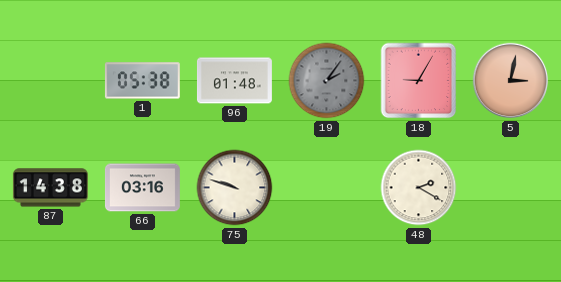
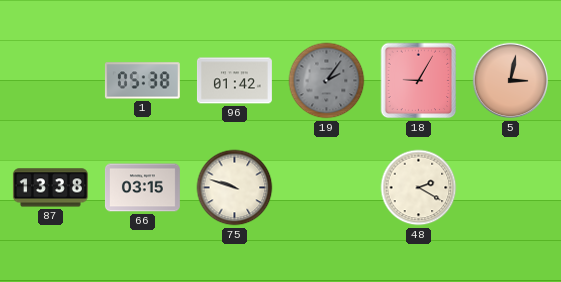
96: 01:48 -> 01:42 (234, 81)
87: 14:38 -> 13:38 (50, 188)
66: 03:16 -> 03:15 (142, 188)
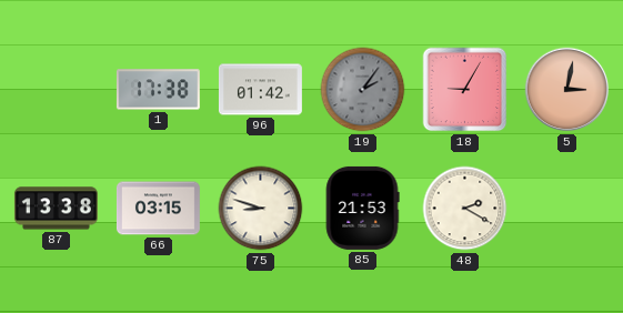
1: 05:38 -> 17:38 (158, 90)
75: 9:48 -> 8:48 (261, 209)
85: none -> 21:53 (362, 208)
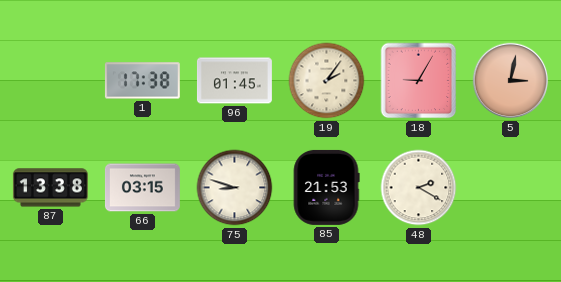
96: 01:42 -> 01:45 (234, 81)
19 dial: grey -> cream (327, 81)
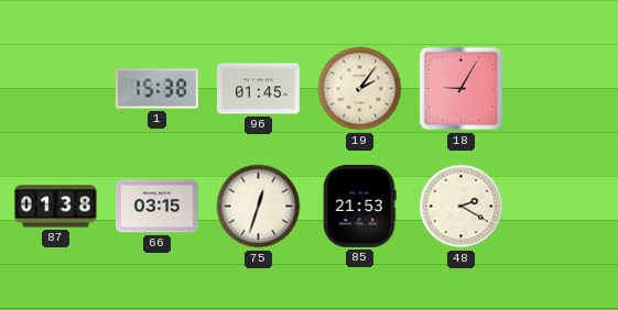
1: 17:38 -> 15:38 (156, 89)
5: 3:02 -> none (511, 81)
87: 13:38 -> 01:38 (55, 207)
75: 8:48 -> 12:33 (259, 207)
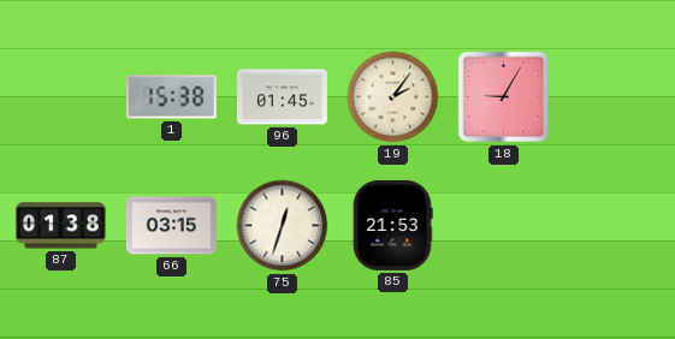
48: 2:20 -> none (462, 207)
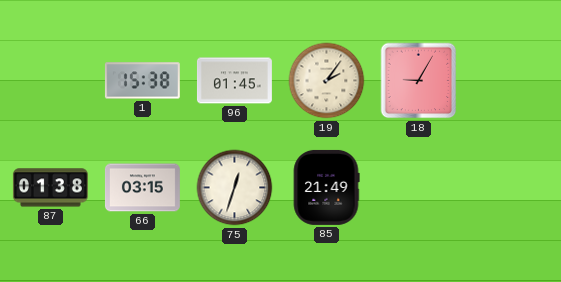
85: 21:53 -> 21:49 (326, 187)
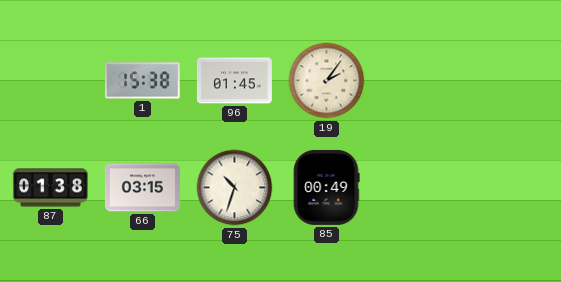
18: 9:05 -> none (419, 81)
75: 12:33 -> 10:33 (235, 188)
85: 21:49 -> 00:49 (326, 187)
